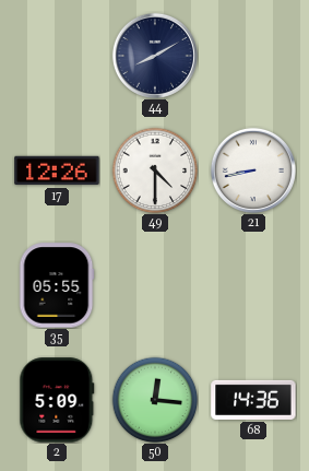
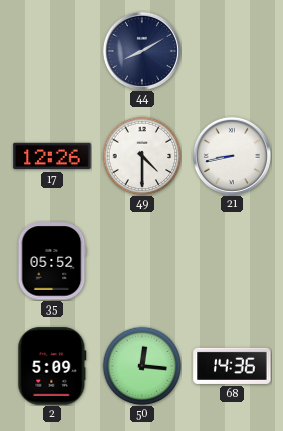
35: 05:55 -> 05:52 (52, 261)
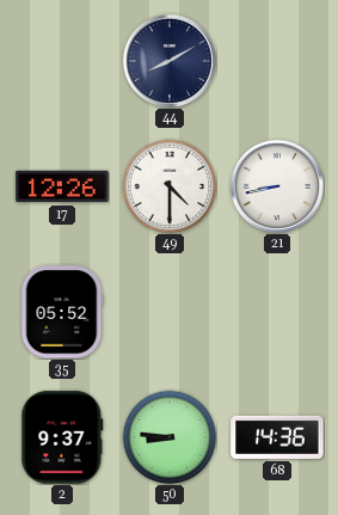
2: 5:09 -> 9:37 (62, 437)
50: 12:16 -> 8:46 (170, 437)
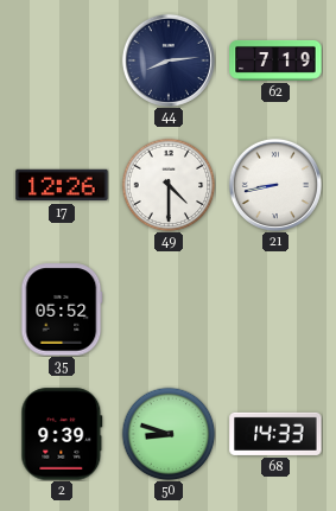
44: 8:10 -> 8:14 (169, 60)
62: none -> 7:19 (275, 60)
2: 9:37 -> 9:39 (62, 434)
50: 8:46 -> 8:48 (169, 434)
68: 14:36 -> 14:33 (275, 434)
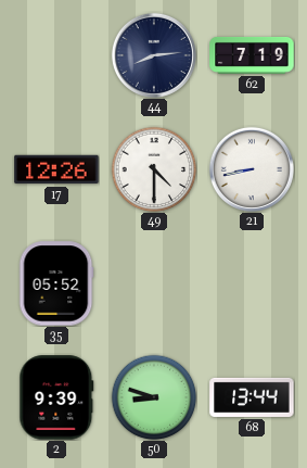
68: 14:33 -> 13:44 (252, 397)
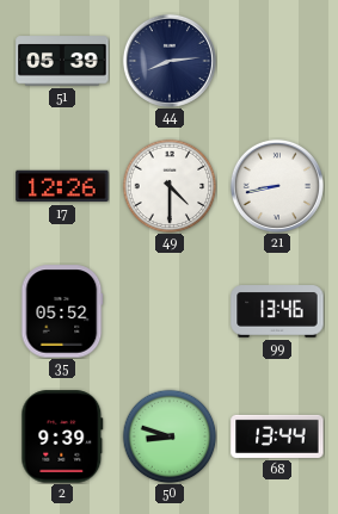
51: none -> 05:39 (62, 61)
62: 7:19 -> none (252, 55)
99: none -> 13:46 (277, 311)
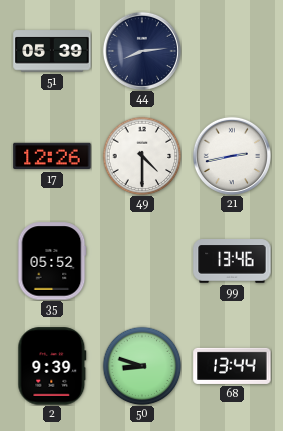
21: 8:43 -> 2:43 (232, 156)
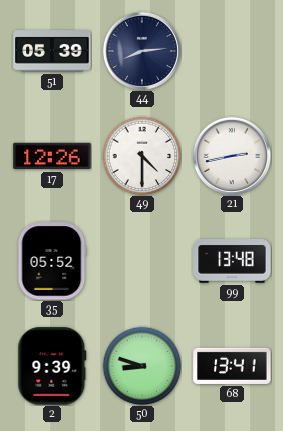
99: 13:46 -> 13:48 (232, 261)
68: 13:44 -> 13:41 (232, 366)
